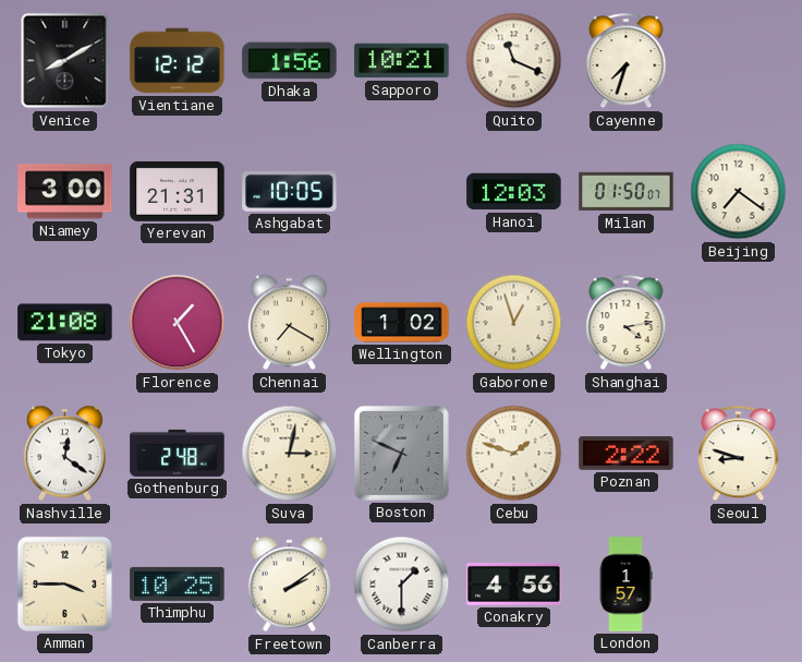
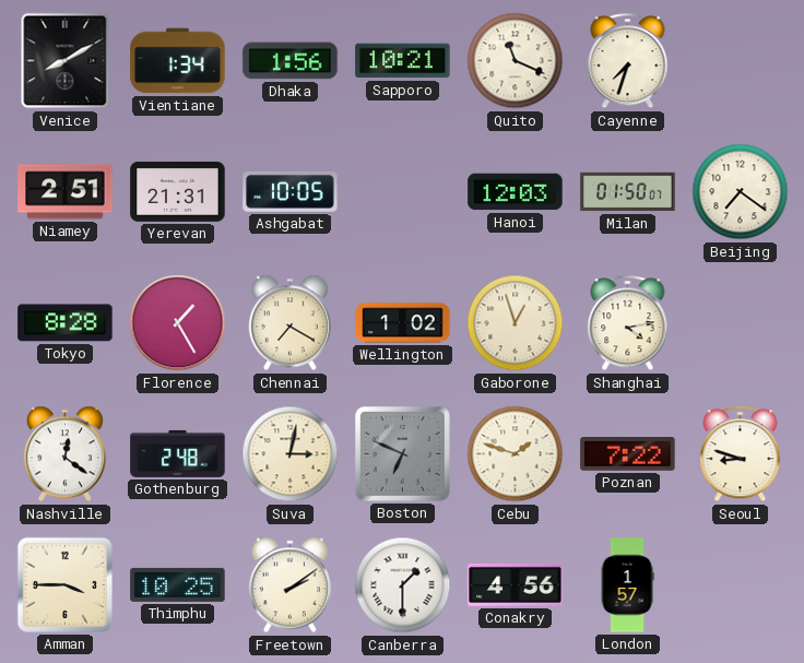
Vientiane: 12:12 -> 1:34 (178, 61)
Niamey: 3:00 -> 2:51 (66, 192)
Tokyo: 21:08 -> 8:28 (66, 323)
Poznan: 2:22 -> 7:22 (628, 454)
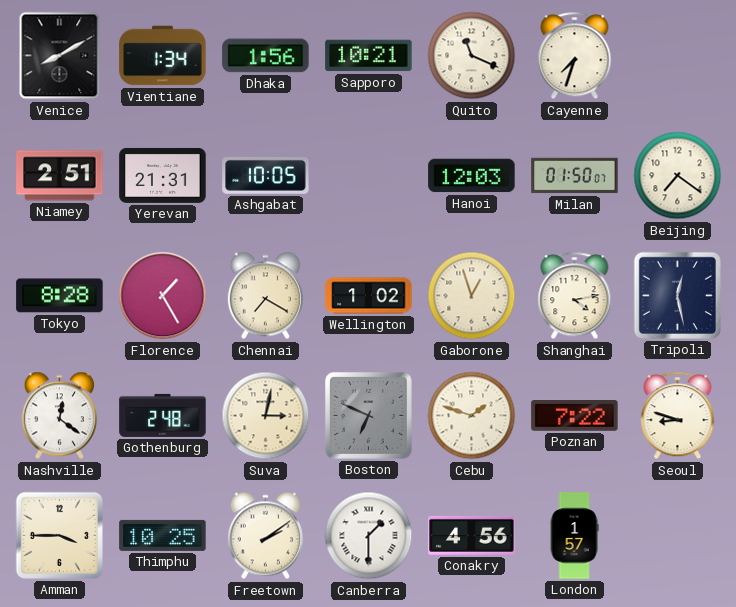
Tripoli: none -> 12:28 (677, 295)
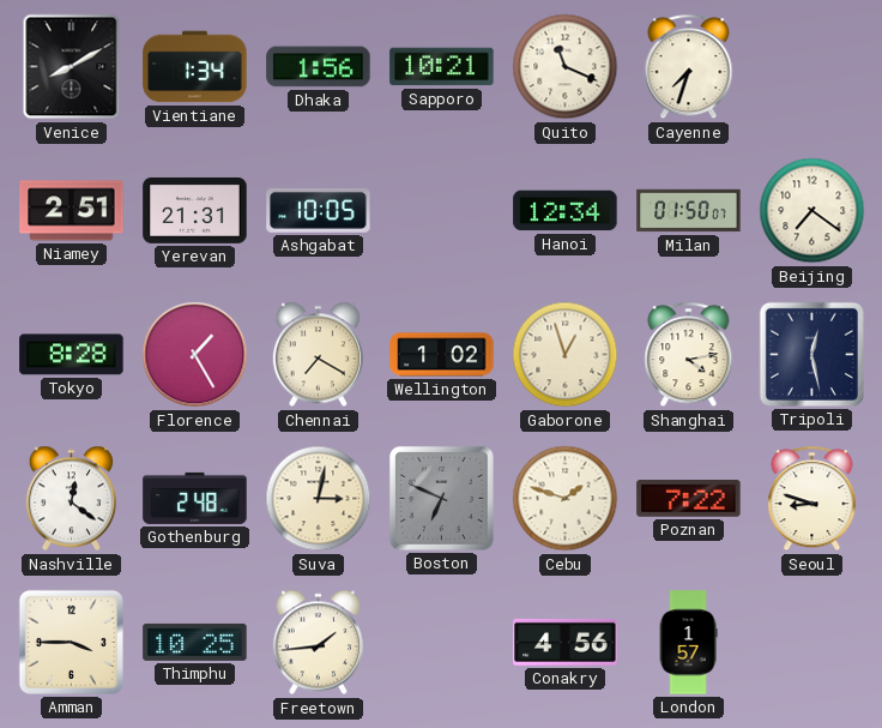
Hanoi: 12:03 -> 12:34 (566, 211)
Freetown: 2:09 -> 1:44 (318, 643)
Canberra: 1:30 -> none (369, 536)
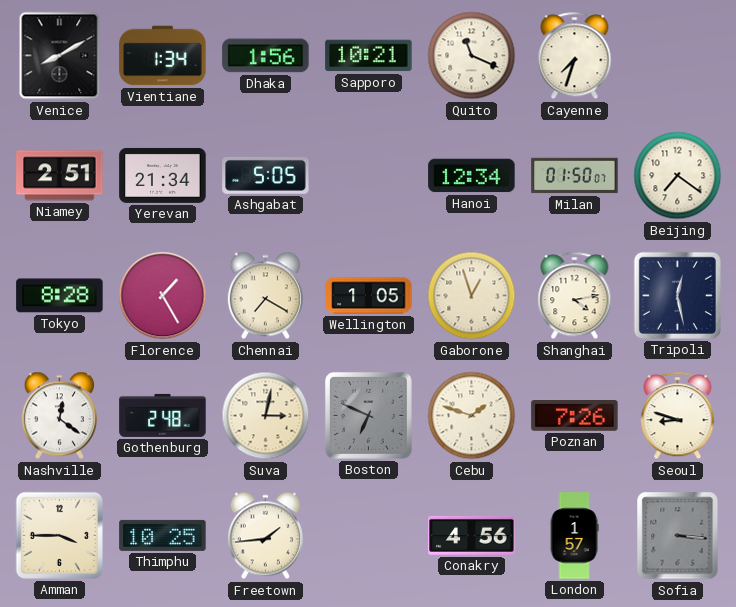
Yerevan: 21:31 -> 21:34 (163, 175)
Ashgabat: 10:05 -> 5:05 (266, 175)
Wellington: 1:02 -> 1:05 (369, 296)
Poznan: 7:22 -> 7:26 (575, 416)
Sofia: none -> 3:16 (678, 536)
